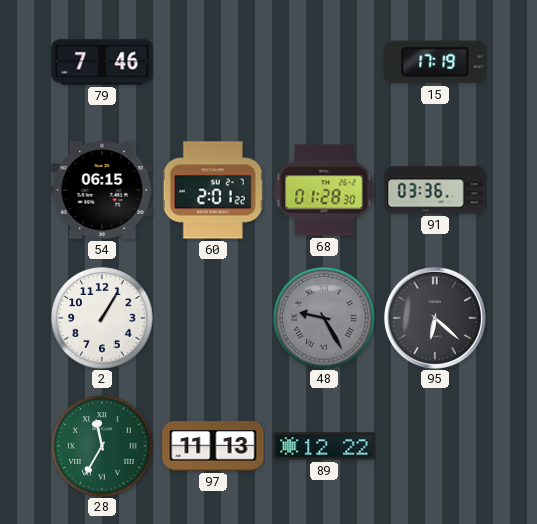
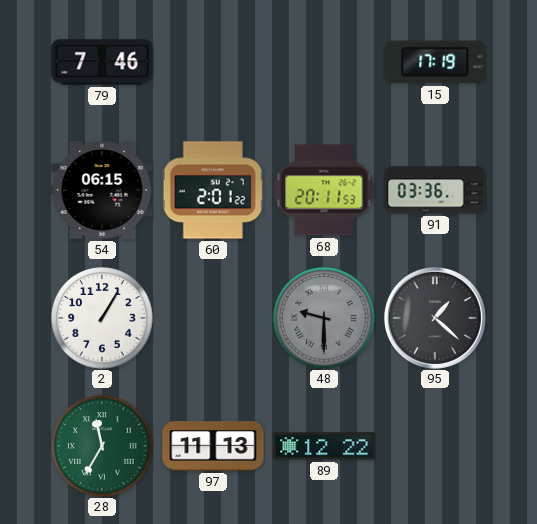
68: 01:28 -> 20:11 (324, 190)
48: 9:25 -> 9:30 (324, 318)
95: 6:22 -> 1:22 (435, 318)
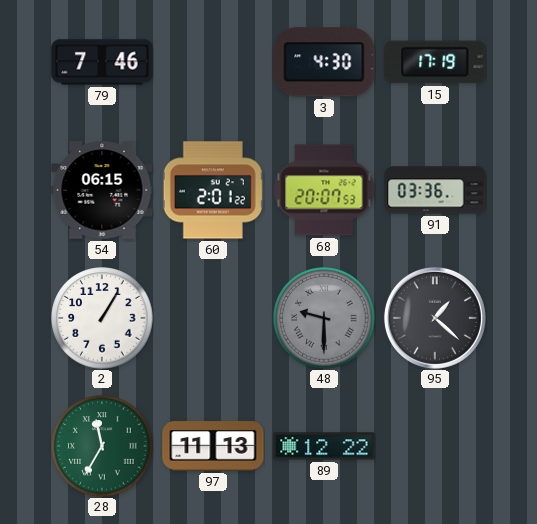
3: none -> 4:30 (324, 62)
68: 20:11 -> 20:07 (324, 190)
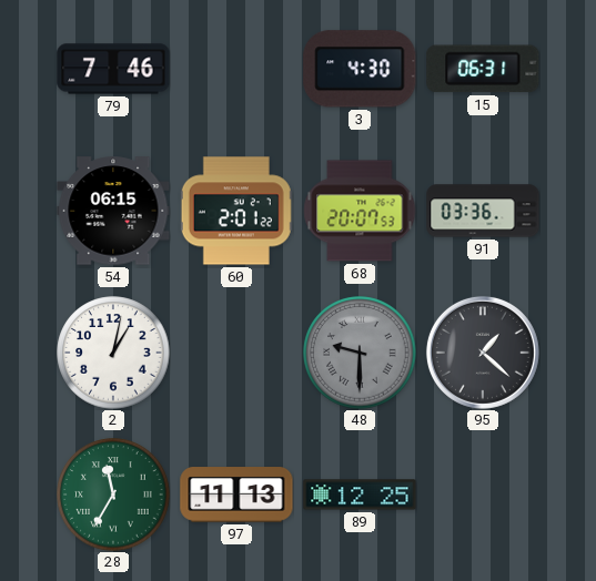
15: 17:19 -> 06:31 (483, 69)
2: 1:05 -> 1:02 (113, 353)
89: 12:22 -> 12:25 (360, 495)
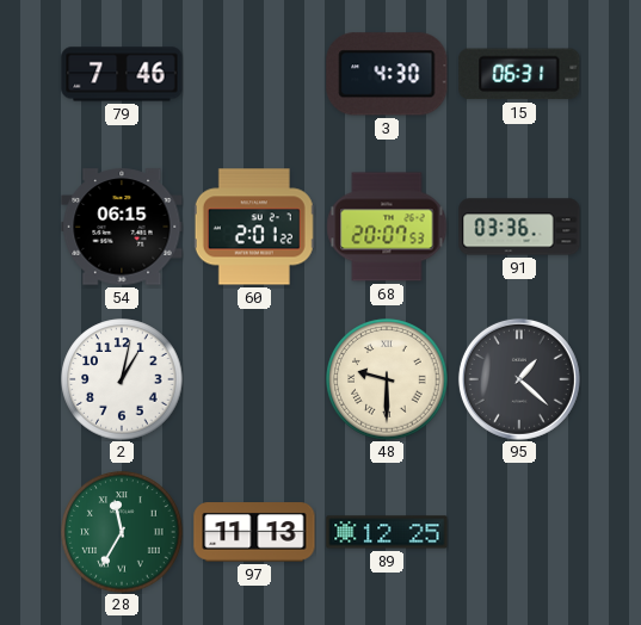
48 dial: grey -> cream (387, 379)
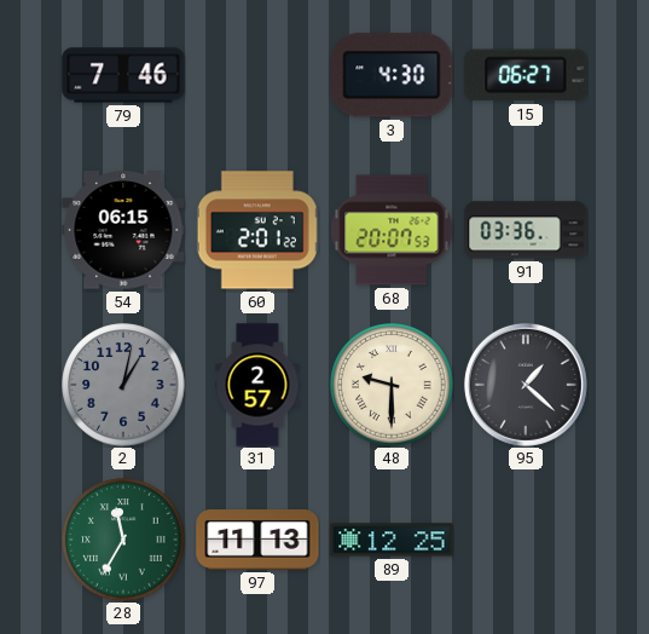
15: 06:31 -> 06:27 (526, 75)
2 dial: white -> grey (123, 385)
31: none -> 2:57 (257, 385)
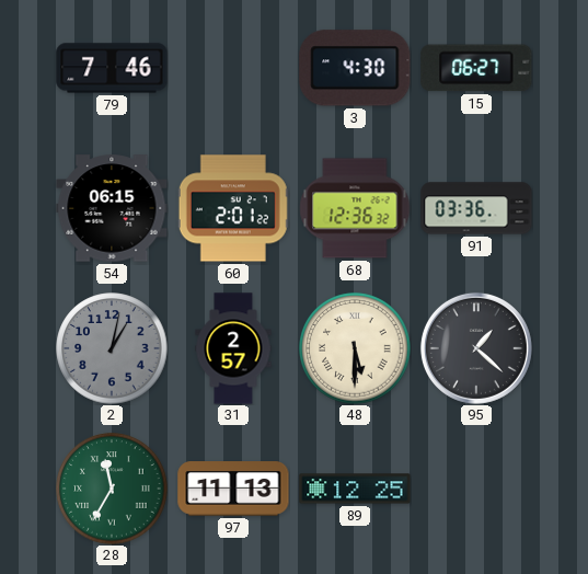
68: 20:07 -> 12:36 (355, 208)
48: 9:30 -> 5:30 (355, 348)
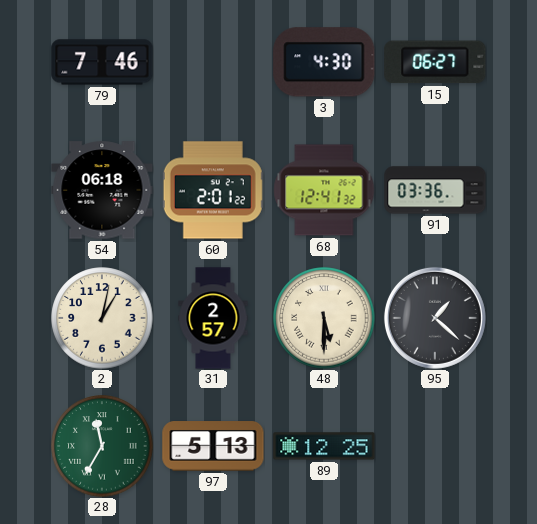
54: 06:15 -> 06:18 (102, 190)
68: 12:36 -> 12:41 (324, 190)
2 dial: grey -> cream (102, 318)
97: 11:13 -> 5:13 (213, 446)
